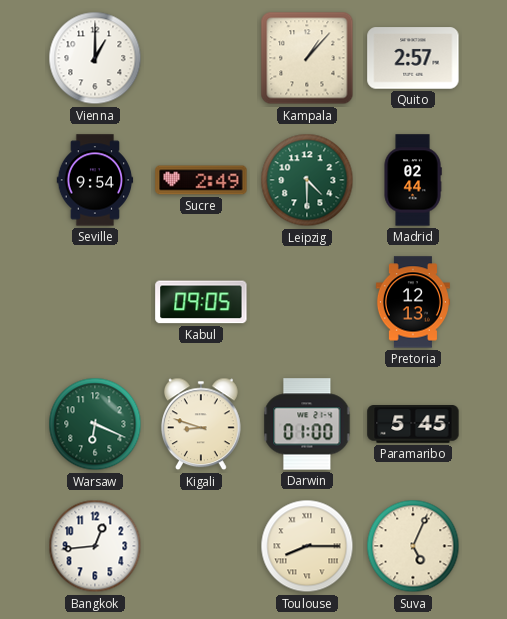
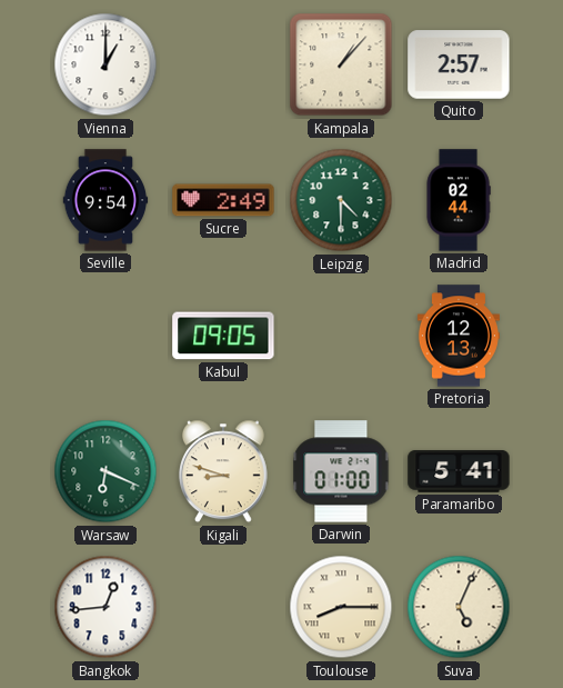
Paramaribo: 5:45 -> 5:41 (459, 471)
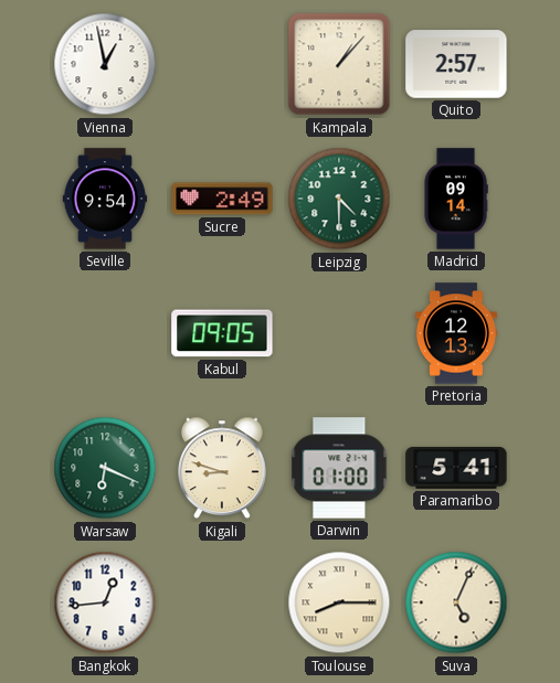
Vienna: 1:00 -> 12:58 (105, 64)
Madrid: 02:44 -> 09:14 (456, 199)
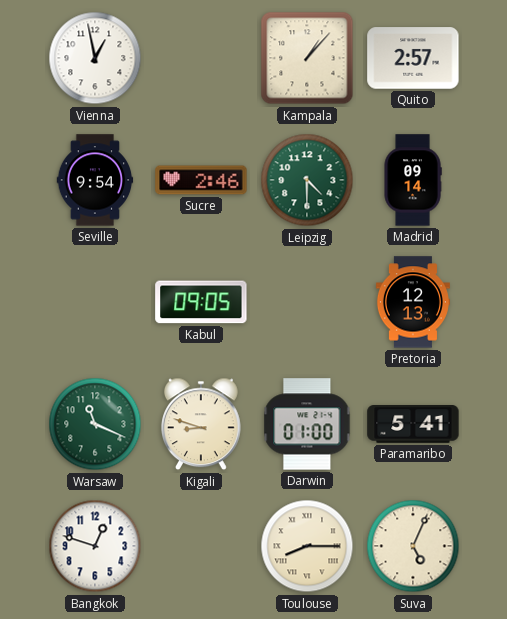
Sucre: 2:49 -> 2:46 (201, 180)
Warsaw: 6:19 -> 11:19 (95, 424)
Bangkok: 12:44 -> 12:48 (95, 546)
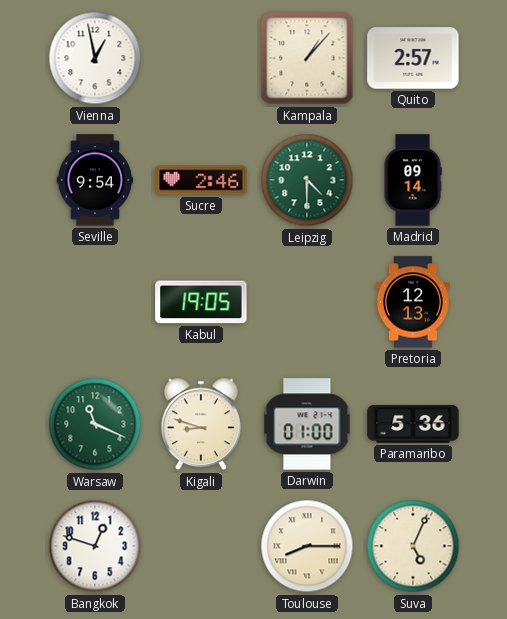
Kabul: 09:05 -> 19:05 (201, 302)
Paramaribo: 5:41 -> 5:36 (413, 424)
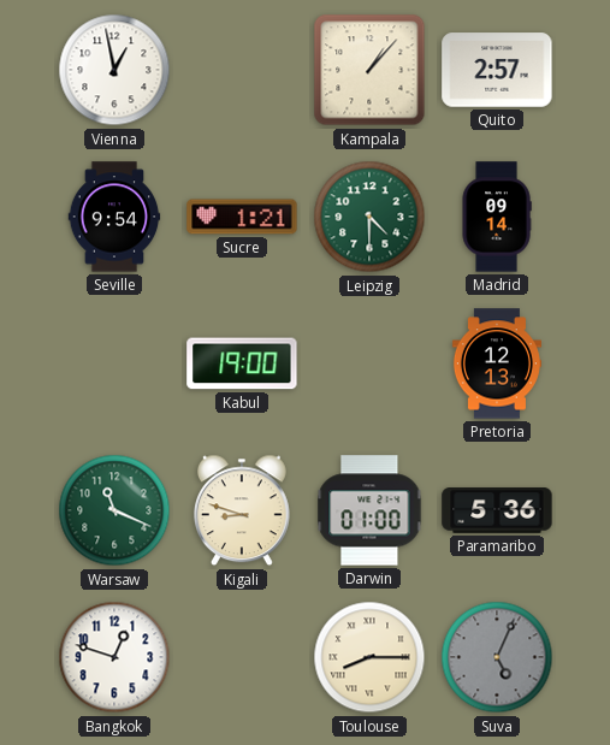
Sucre: 2:46 -> 1:21 (242, 217)
Kabul: 19:05 -> 19:00 (242, 363)
Suva dial: cream -> grey (497, 657)
